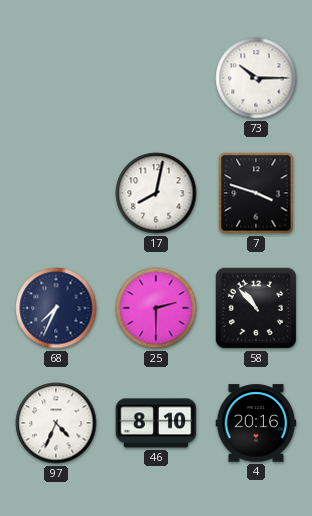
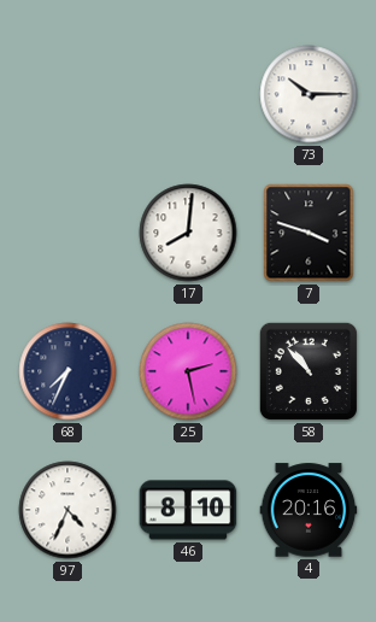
17: 8:02 -> 8:01 (188, 233)
25: 2:30 -> 2:28 (188, 371)
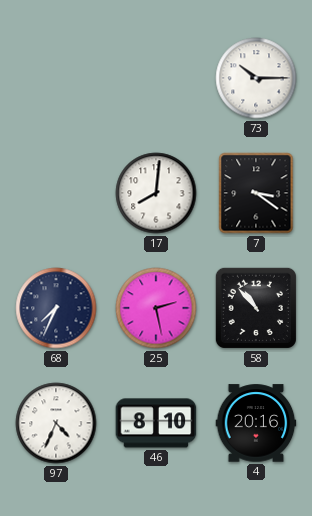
7: 3:48 -> 3:21 (256, 193)
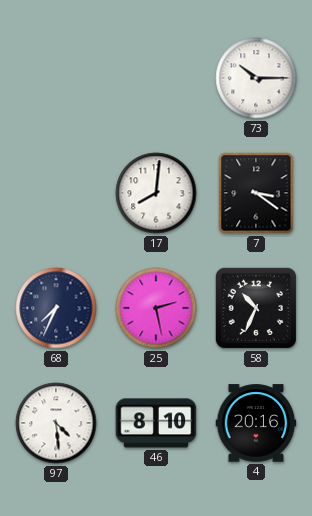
58: 10:53 -> 10:34 (256, 308)
97: 4:34 -> 4:29 (56, 423)
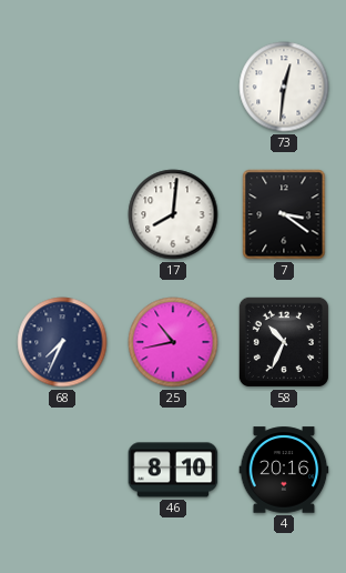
73: 10:15 -> 12:31 (284, 87)
25: 2:28 -> 10:43 (173, 342)
97: 4:29 -> none (56, 423)
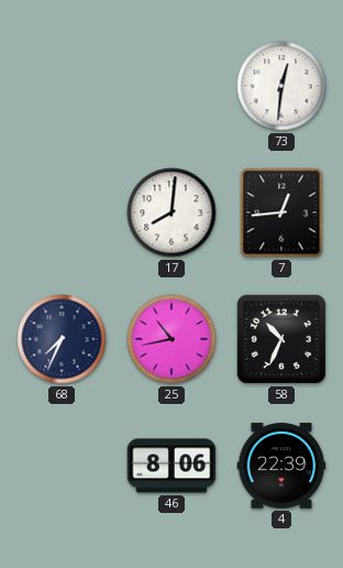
7: 3:21 -> 12:44 (281, 212)
46: 8:10 -> 8:06 (171, 466)
4: 20:16 -> 22:39 (281, 466)
